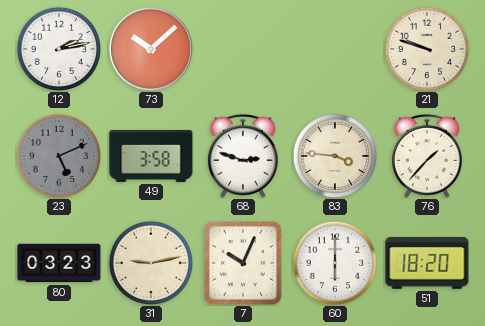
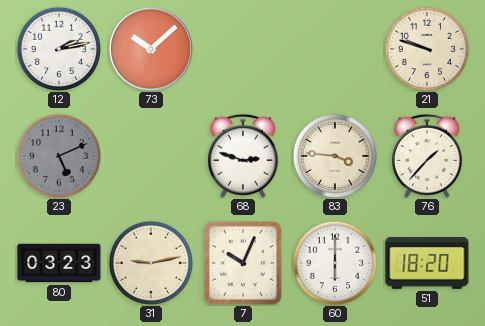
49: 3:58 -> none (151, 156)
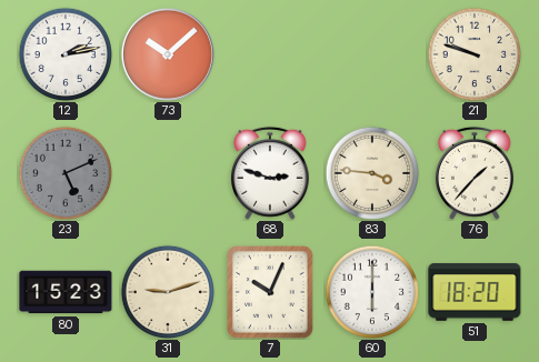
80: 03:23 -> 15:23 (66, 292)
31: 9:13 -> 9:12 (168, 292)
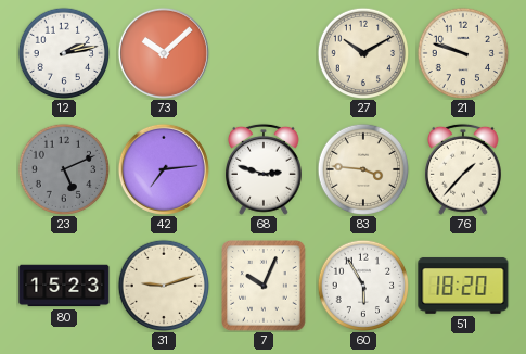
27: none -> 10:10 (363, 53)
42: none -> 7:14 (164, 169)
60: 6:00 -> 5:55 (363, 286)
